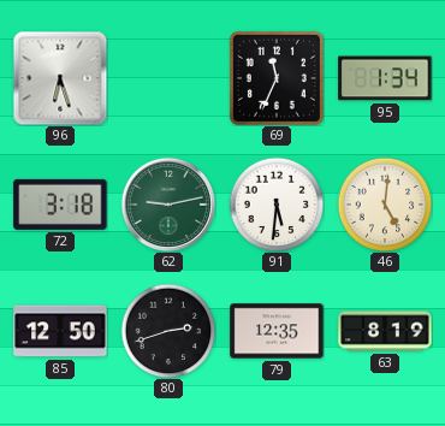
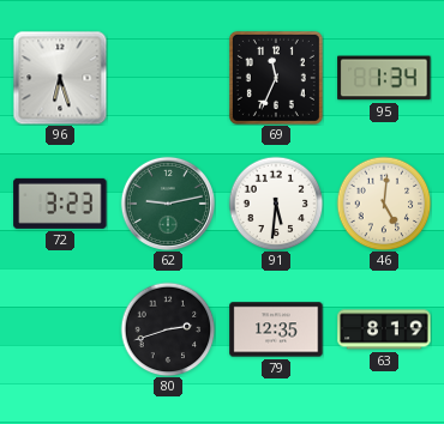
72: 3:18 -> 3:23 (60, 204)
85: 12:50 -> none (60, 331)
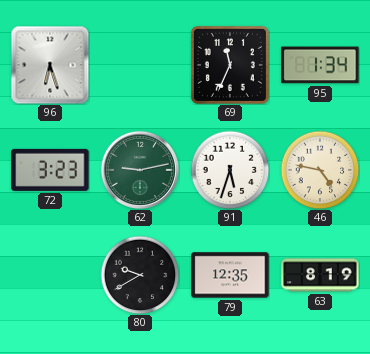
91: 5:31 -> 5:33 (230, 170)
46: 5:01 -> 4:47 (320, 170)
80: 2:42 -> 9:40 (140, 275)
